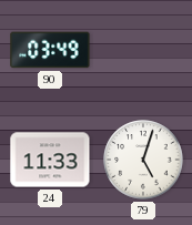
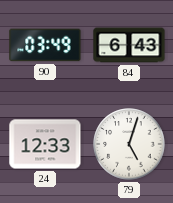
84: none -> 6:43 (129, 45)
24: 11:33 -> 12:33 (45, 144)
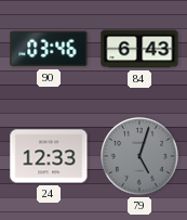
90: 03:49 -> 03:46 (49, 49)
79 dial: white -> grey (139, 156)
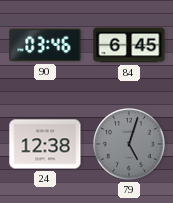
84: 6:43 -> 6:45 (129, 45)
24: 12:33 -> 12:38 (45, 144)
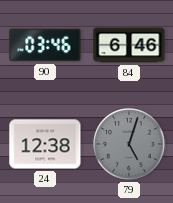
84: 6:45 -> 6:46 (129, 45)
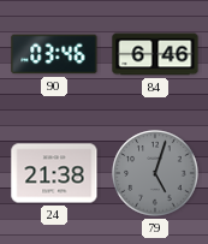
24: 12:38 -> 21:38 (54, 173)
